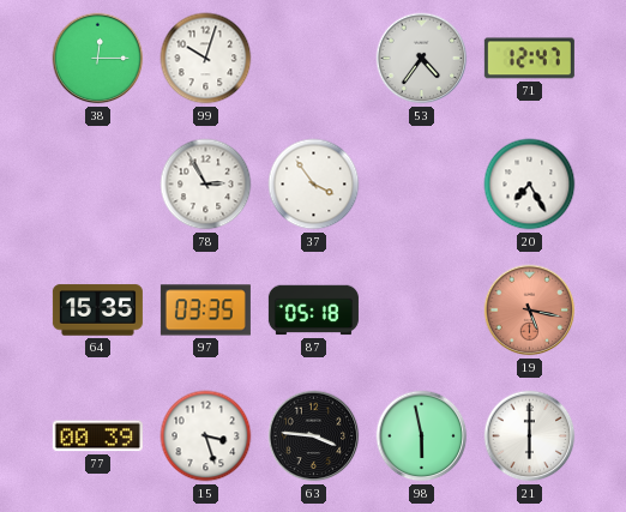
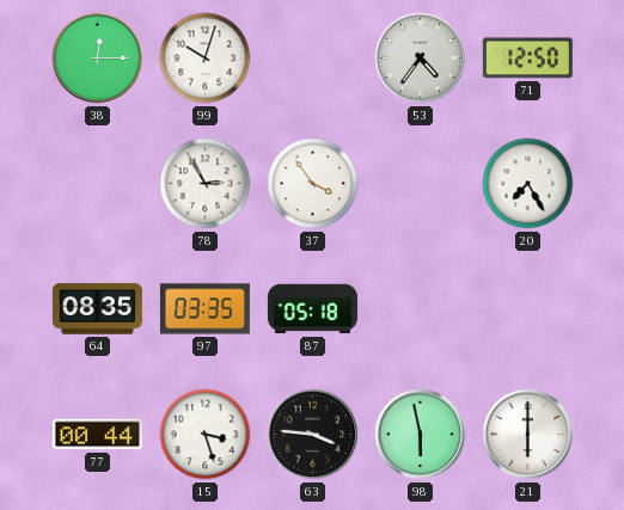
71: 12:47 -> 12:50 (527, 59)
64: 15:35 -> 08:35 (97, 309)
19: 5:17 -> none (530, 311)
77: 00:39 -> 00:44 (97, 435)
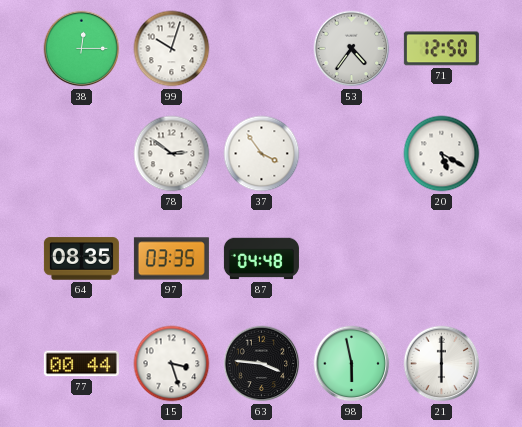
78: 2:55 -> 2:51 (172, 154)
20: 7:25 -> 5:20 (442, 154)
87: 05:18 -> 04:48 (261, 259)
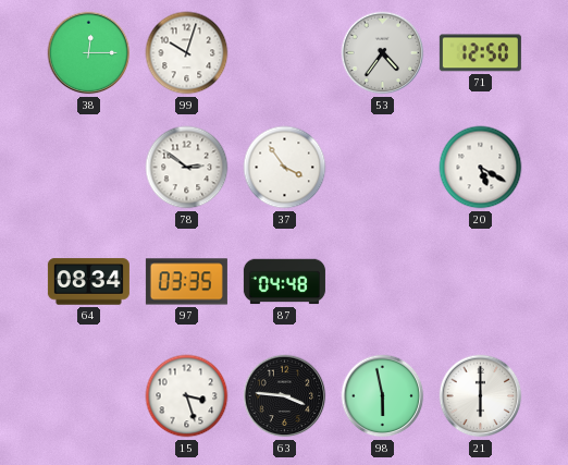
64: 08:35 -> 08:34 (88, 282)
77: 00:44 -> none (81, 364)
